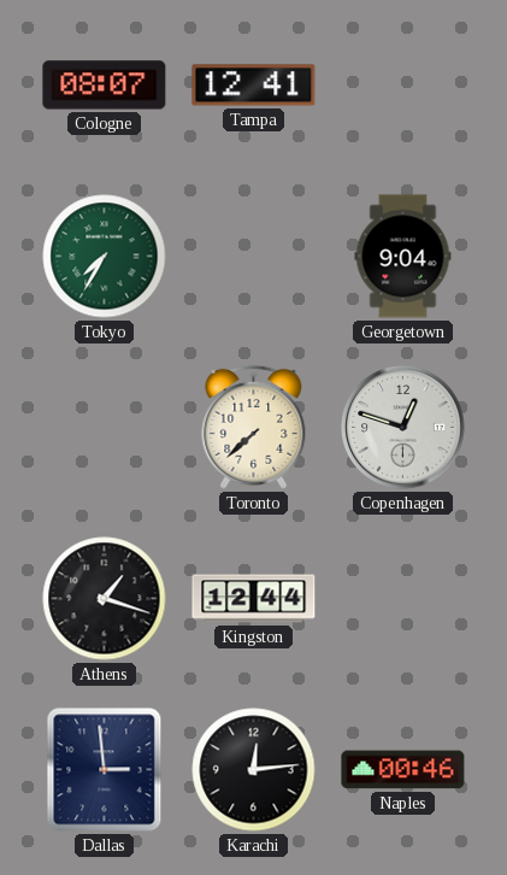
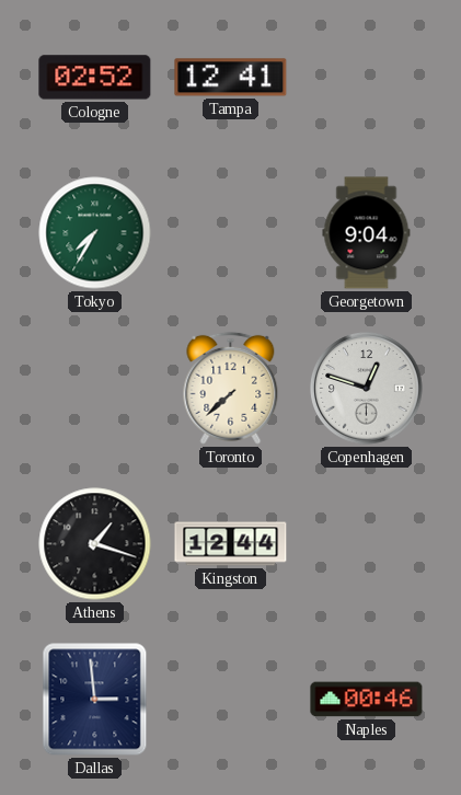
Cologne: 08:07 -> 02:52 (95, 78)
Karachi: 12:14 -> none (254, 770)
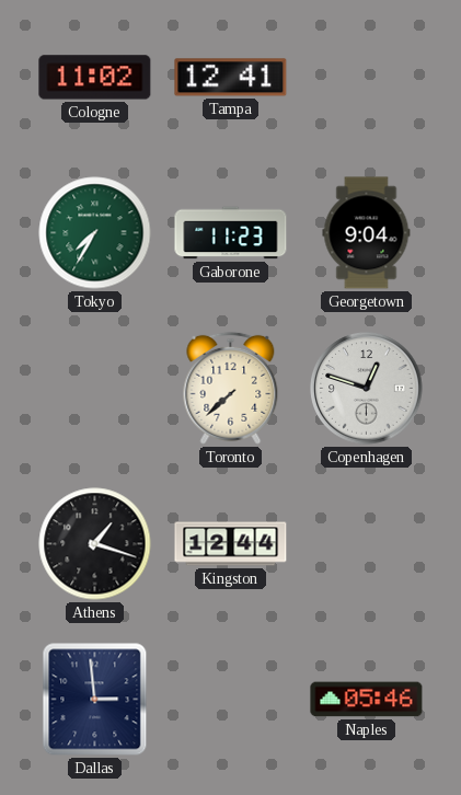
Cologne: 02:52 -> 11:02 (95, 78)
Gaborone: none -> 11:23 (231, 233)
Naples: 00:46 -> 05:46 (367, 700)
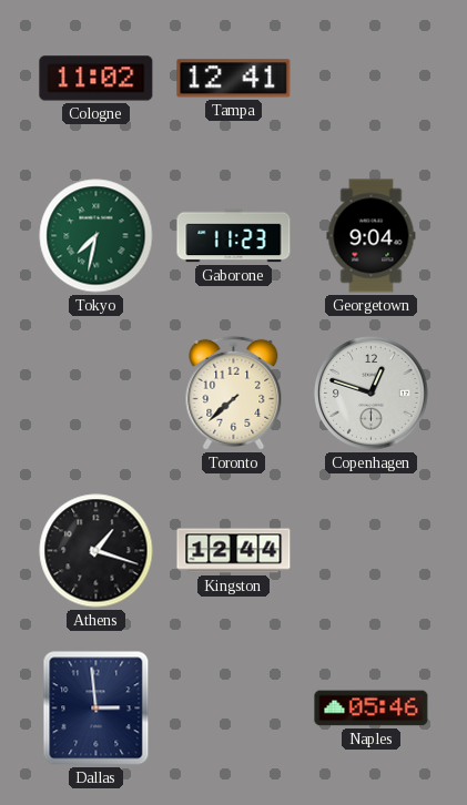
Tokyo: 7:35 -> 7:32 (97, 236)
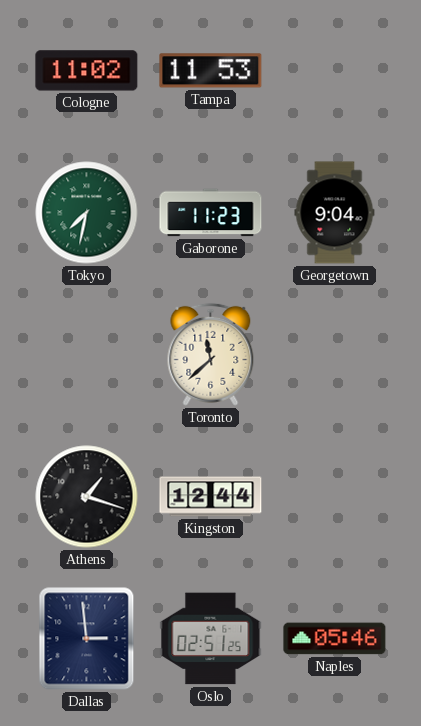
Tampa: 12:41 -> 11:53 (211, 71)
Toronto: 7:38 -> 11:38 (211, 354)
Copenhagen: 12:48 -> none (372, 394)
Oslo: none -> 02:51 (211, 639)
